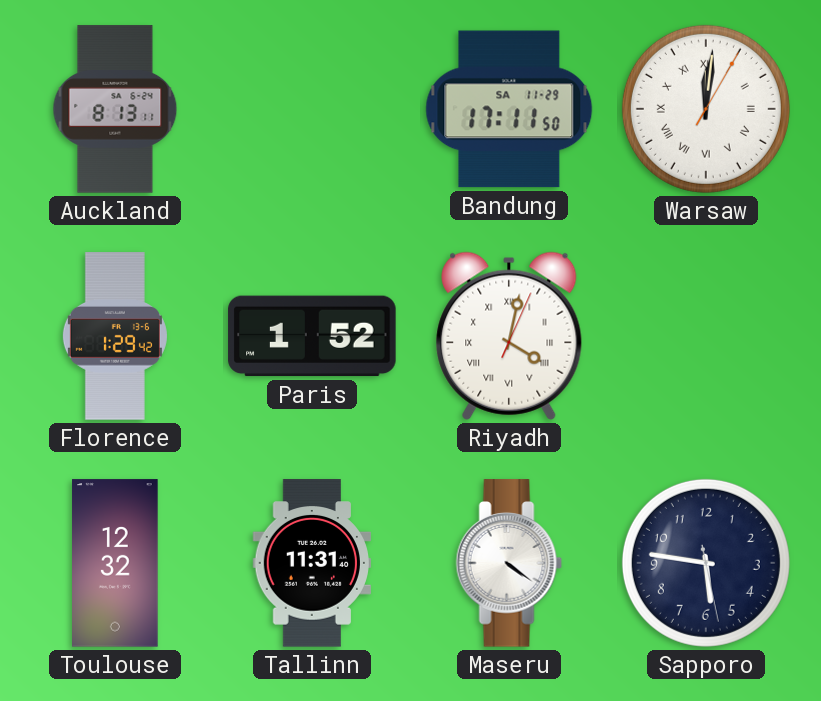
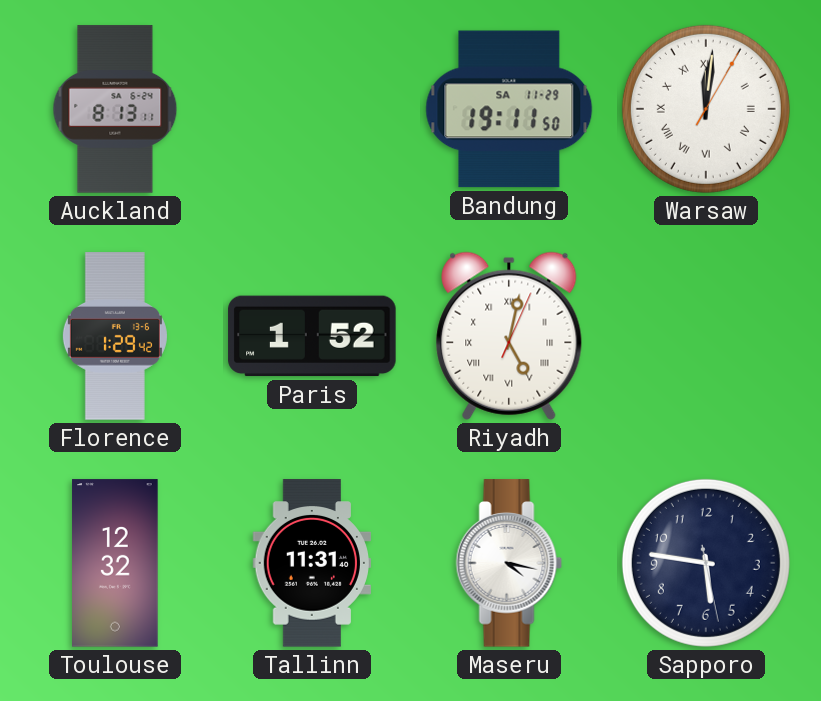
Bandung: 17:11 -> 19:11 (509, 109)
Riyadh: 4:02 -> 5:02 (509, 336)
Maseru: 4:21 -> 4:17 (509, 563)
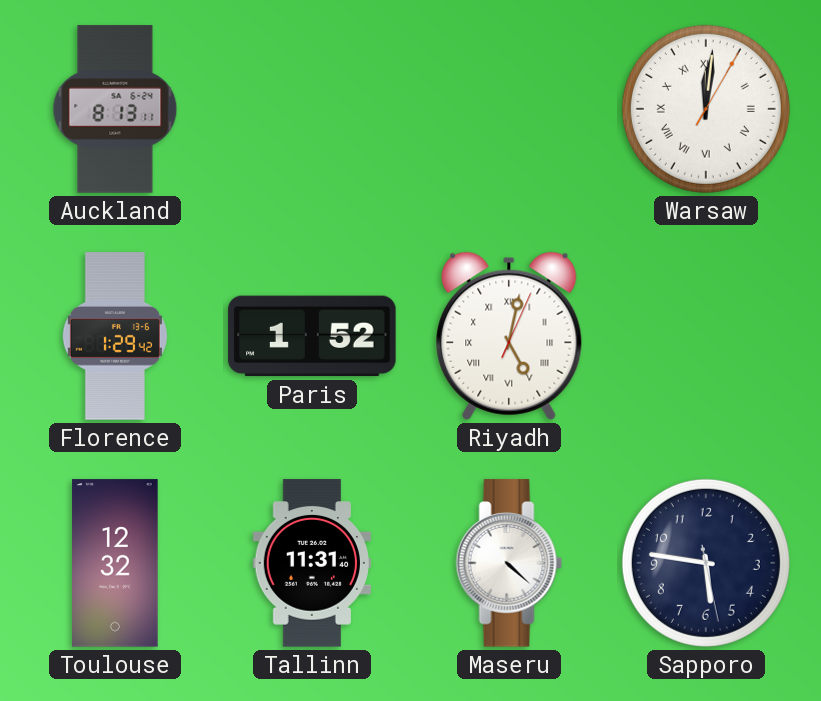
Bandung: 19:11 -> none (509, 109)
Maseru: 4:17 -> 4:22 (509, 563)
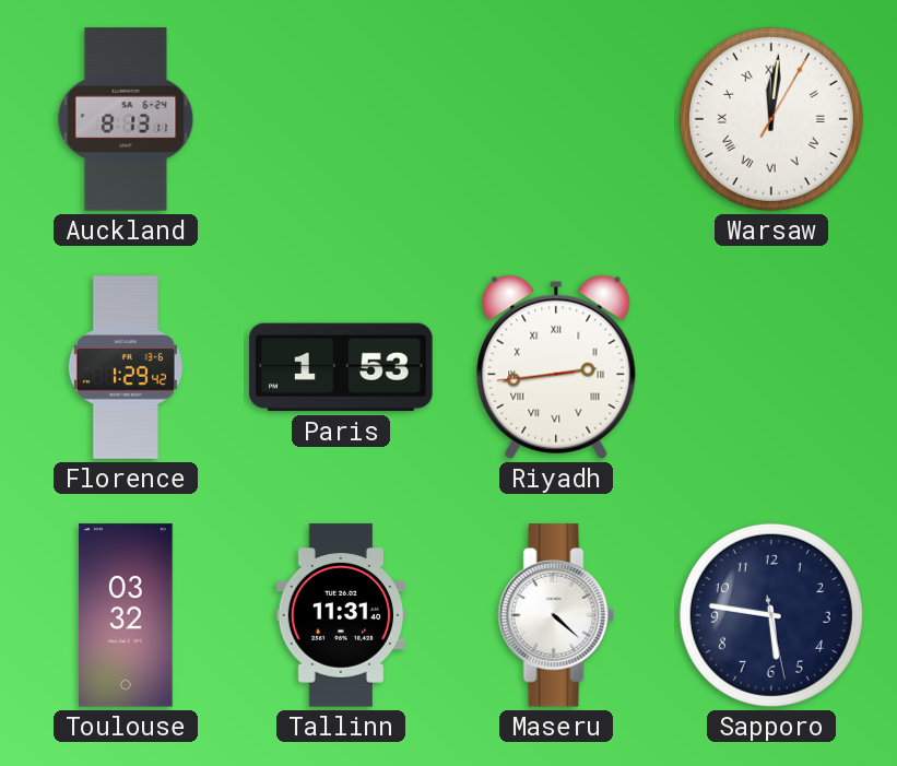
Paris: 1:52 -> 1:53 (341, 367)
Riyadh: 5:02 -> 2:43 (556, 367)
Toulouse: 12:32 -> 03:32 (126, 615)
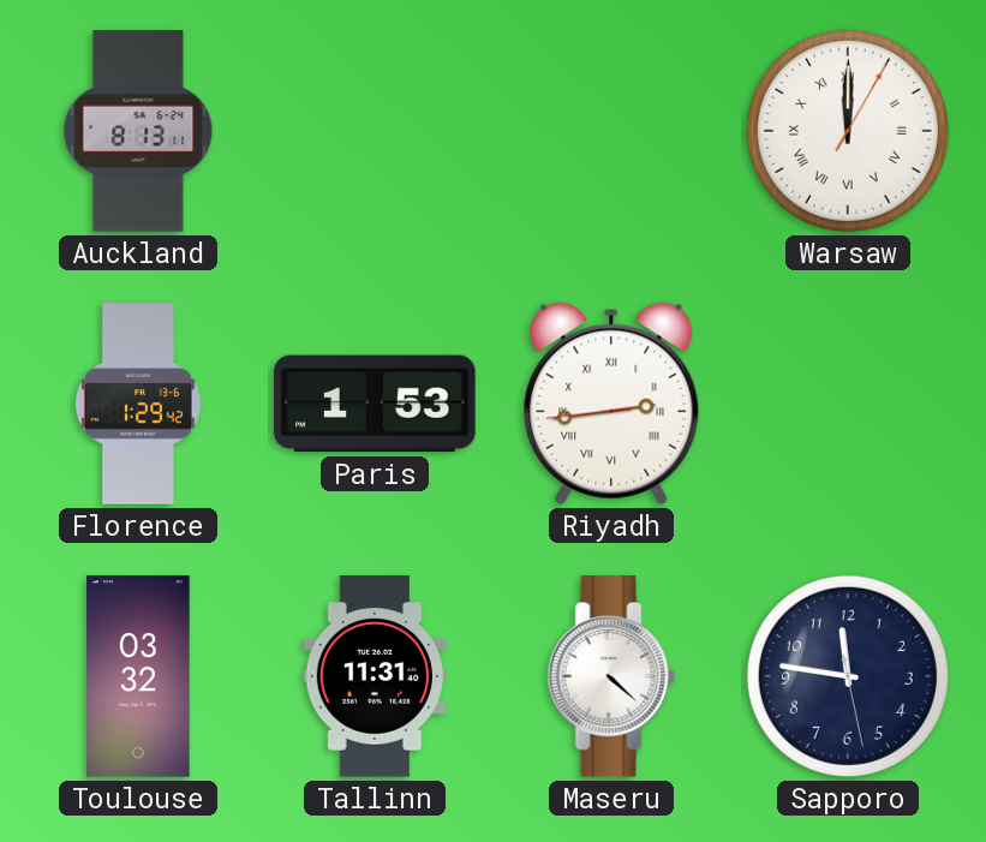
Warsaw: 12:01 -> 12:00 (848, 131)
Sapporo: 5:46 -> 11:46 (848, 676)
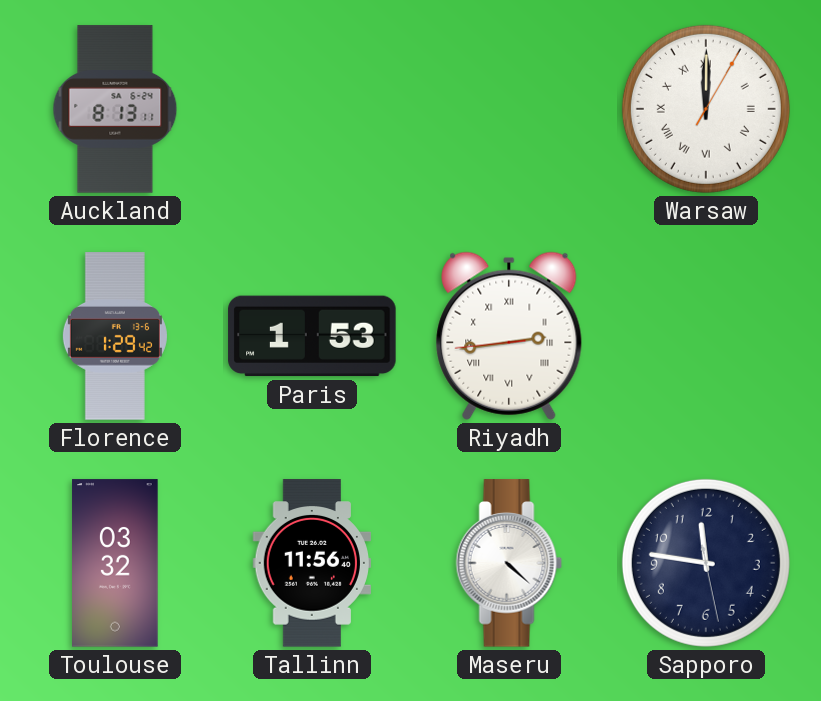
Tallinn: 11:31 -> 11:56 (311, 563)
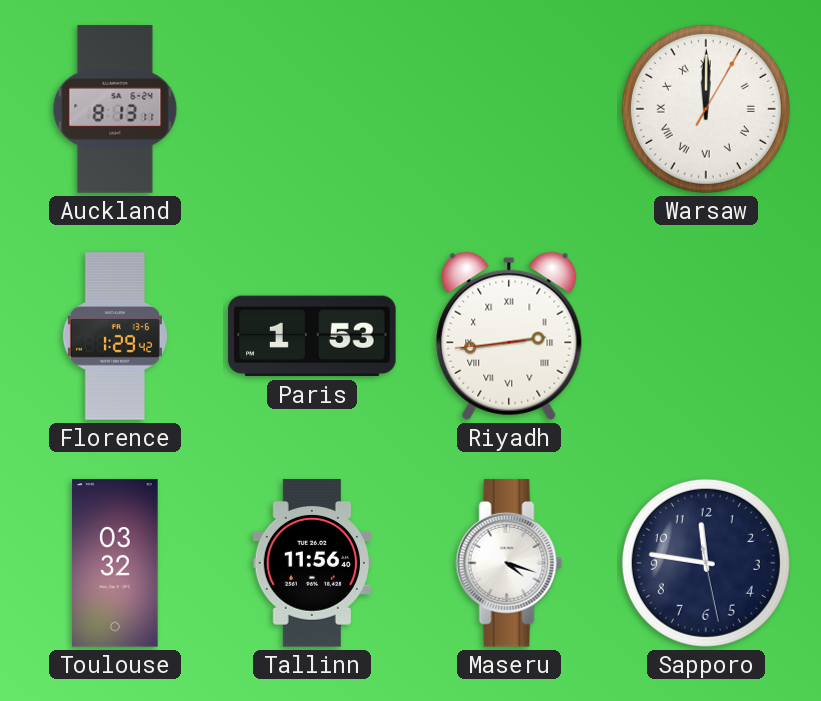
Maseru: 4:22 -> 4:18 (509, 563)
